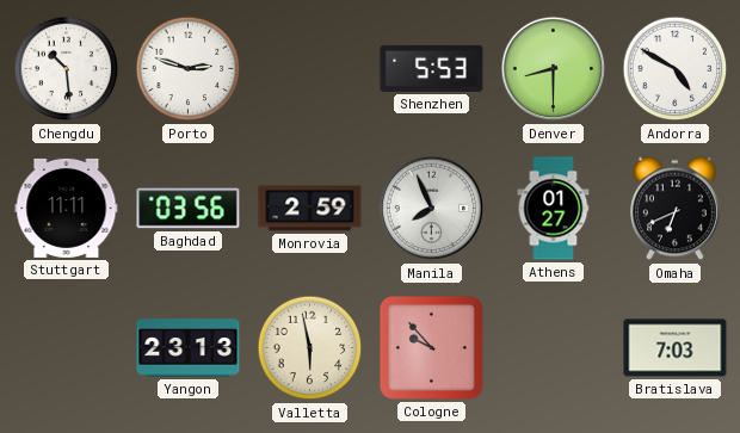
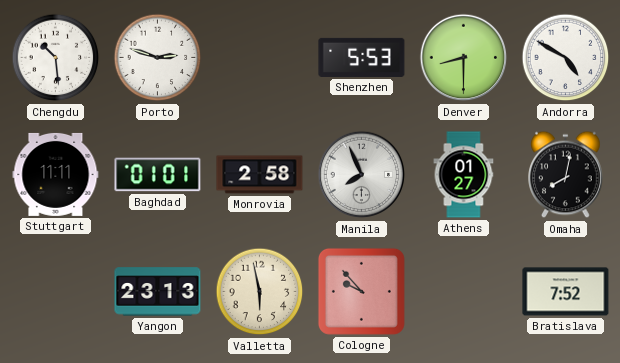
Baghdad: 03:56 -> 01:01 (158, 175)
Monrovia: 2:59 -> 2:58 (260, 175)
Omaha: 6:41 -> 8:02 (566, 175)
Bratislava: 7:03 -> 7:52 (566, 292)
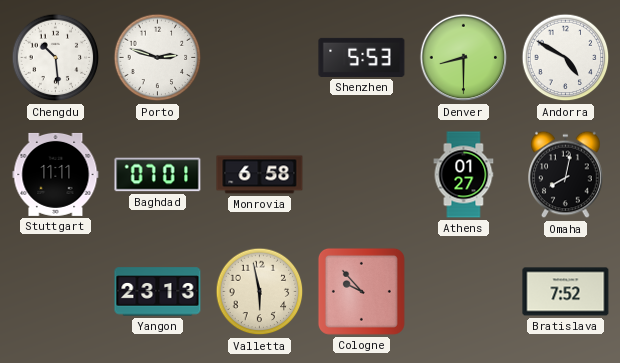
Baghdad: 01:01 -> 07:01 (158, 175)
Monrovia: 2:58 -> 6:58 (260, 175)
Manila: 7:56 -> none (362, 175)
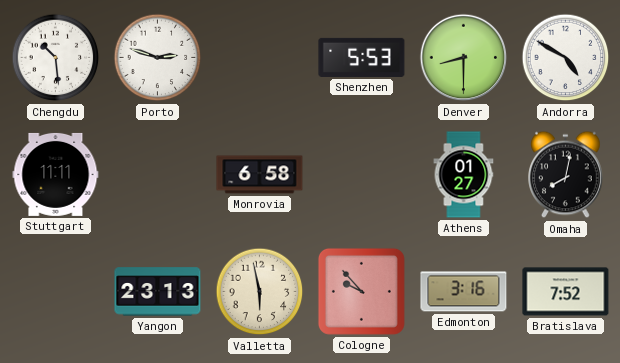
Baghdad: 07:01 -> none (158, 175)
Edmonton: none -> 3:16 (464, 292)
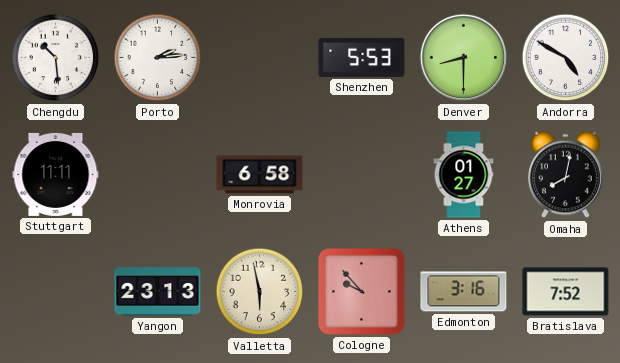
Porto: 2:48 -> 2:14 (158, 58)
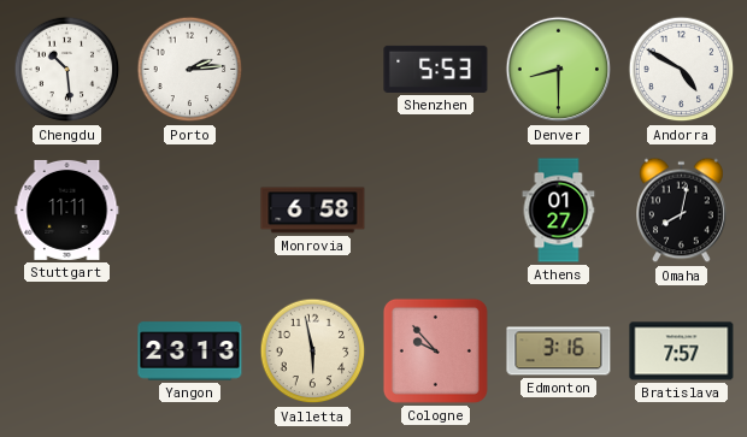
Bratislava: 7:52 -> 7:57 (682, 352)
